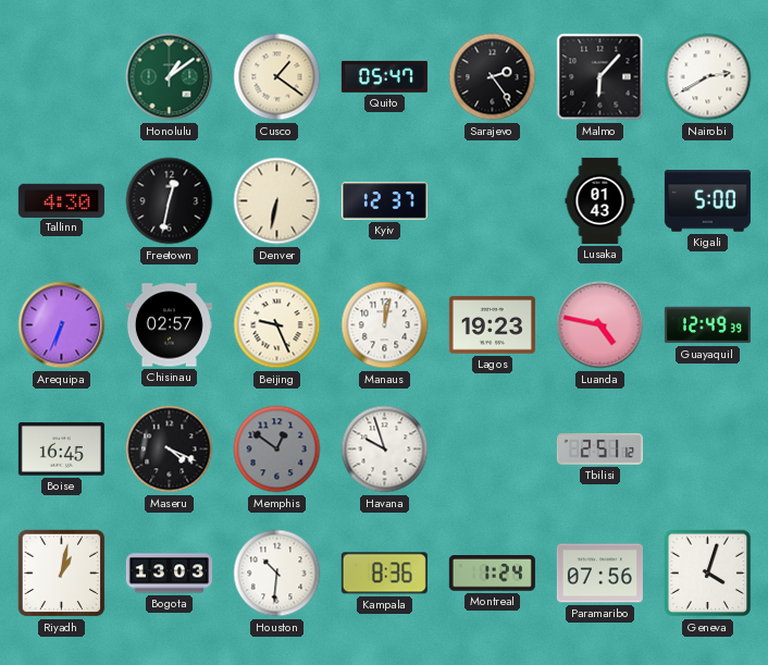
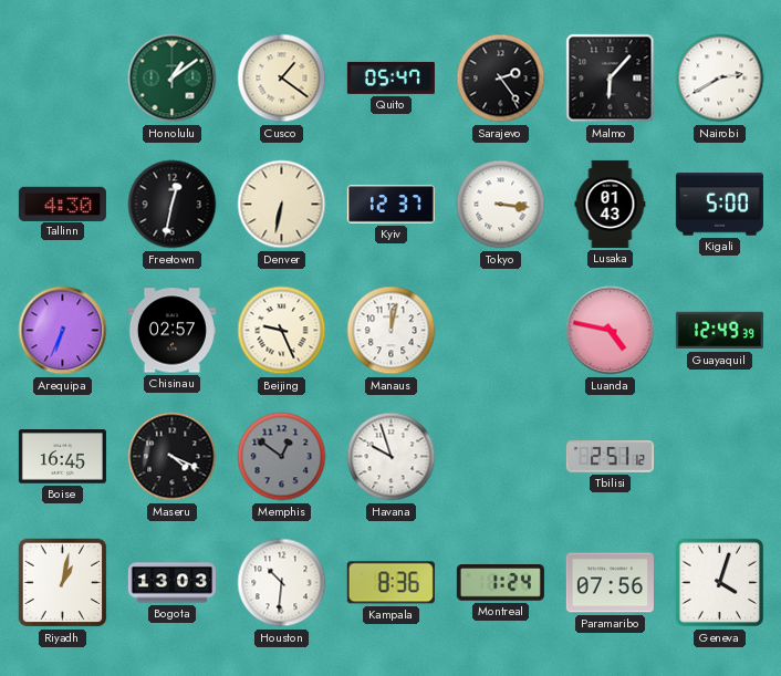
Tokyo: none -> 3:16 (501, 205)
Lagos: 19:23 -> none (492, 325)
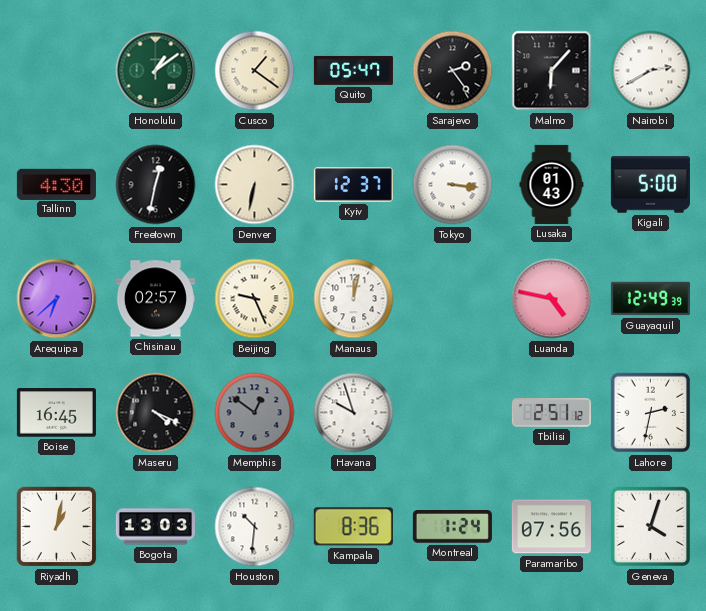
Arequipa: 6:34 -> 6:38 (57, 299)
Lahore: none -> 2:32 (651, 413)
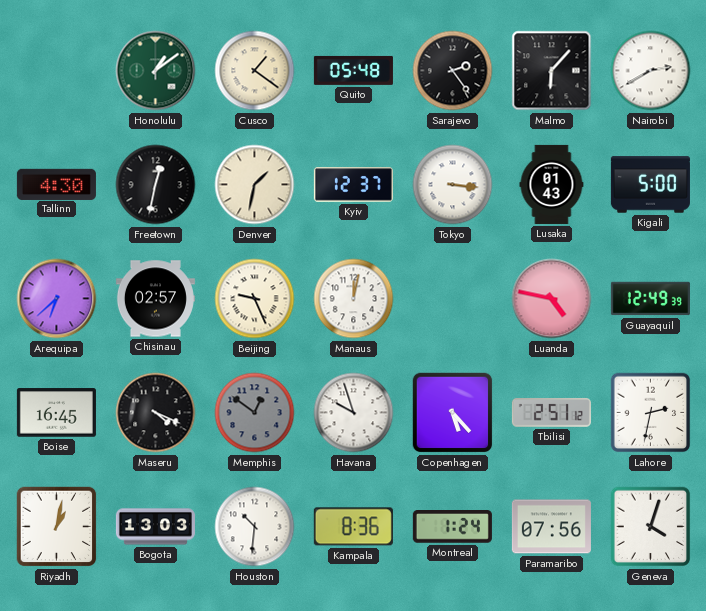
Quito: 05:47 -> 05:48 (353, 70)
Denver: 6:32 -> 1:32 (255, 185)
Copenhagen: none -> 5:23 (453, 413)
